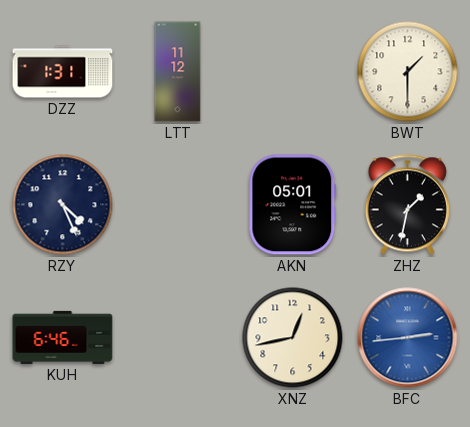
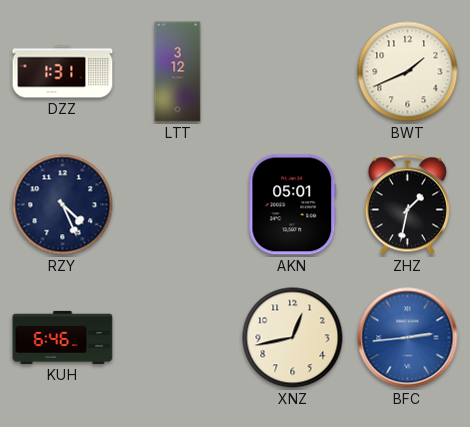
LTT: 11:12 -> 3:12 (178, 72)
BWT: 1:30 -> 1:41 (408, 72)
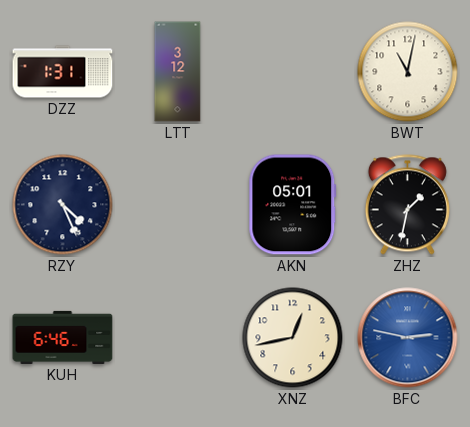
BWT: 1:41 -> 11:02 (408, 72)
BFC: 2:44 -> 2:47 (408, 338)
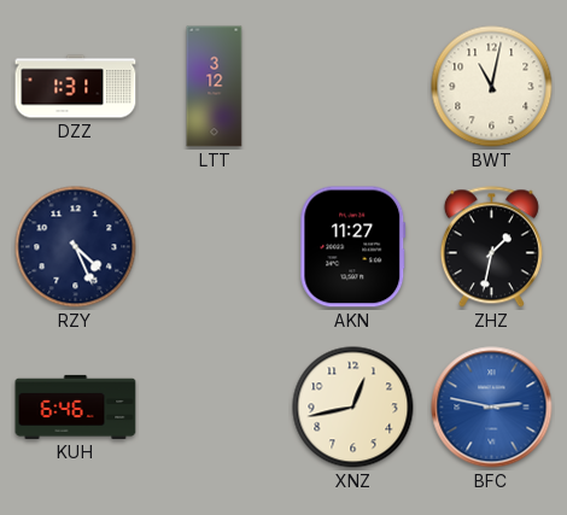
AKN: 05:01 -> 11:27 (353, 247)
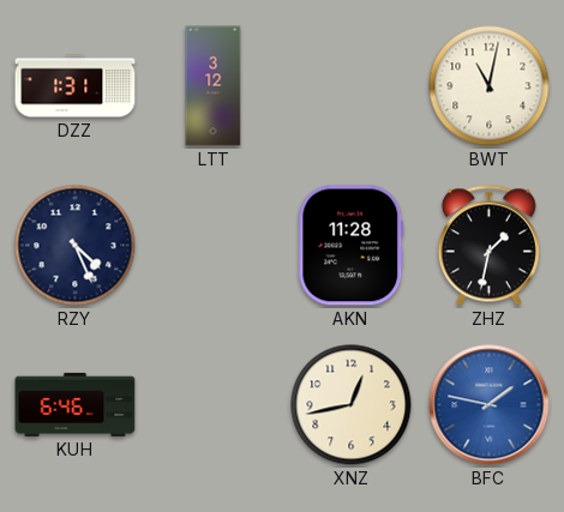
AKN: 11:27 -> 11:28 (352, 246)
BFC: 2:47 -> 1:47 (490, 405)
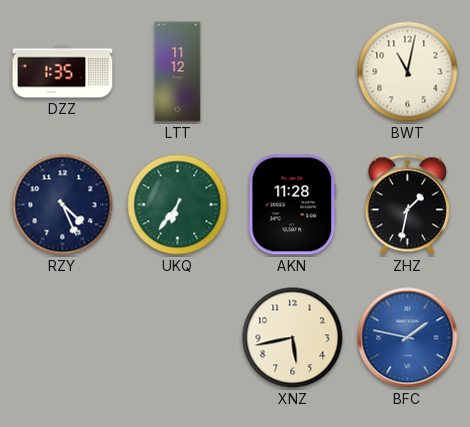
DZZ: 1:31 -> 1:35 (63, 72)
LTT: 3:12 -> 11:12 (178, 72)
UKQ: none -> 6:36 (178, 205)
KUH: 6:46 -> none (76, 404)
XNZ: 12:43 -> 5:43 (293, 338)
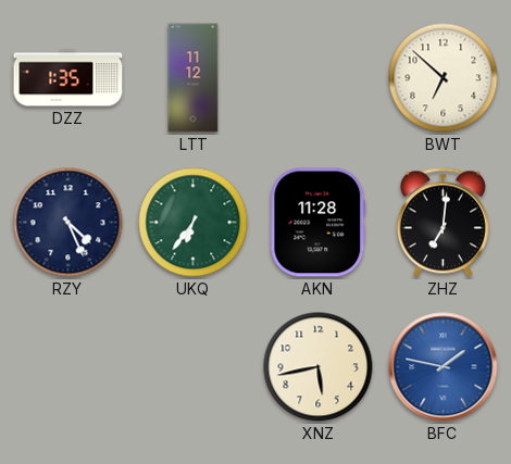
BWT: 11:02 -> 6:52 (444, 78)
ZHZ: 1:32 -> 7:01 (443, 223)
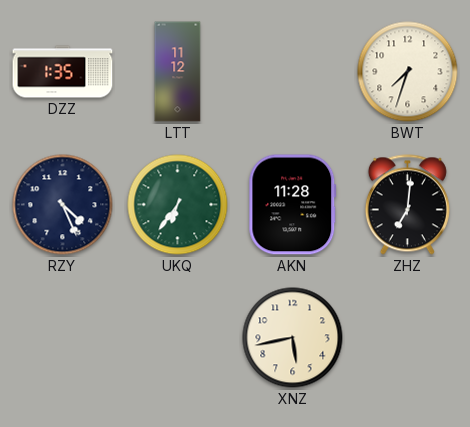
BWT: 6:52 -> 7:33 (408, 72)
BFC: 1:47 -> none (444, 367)
